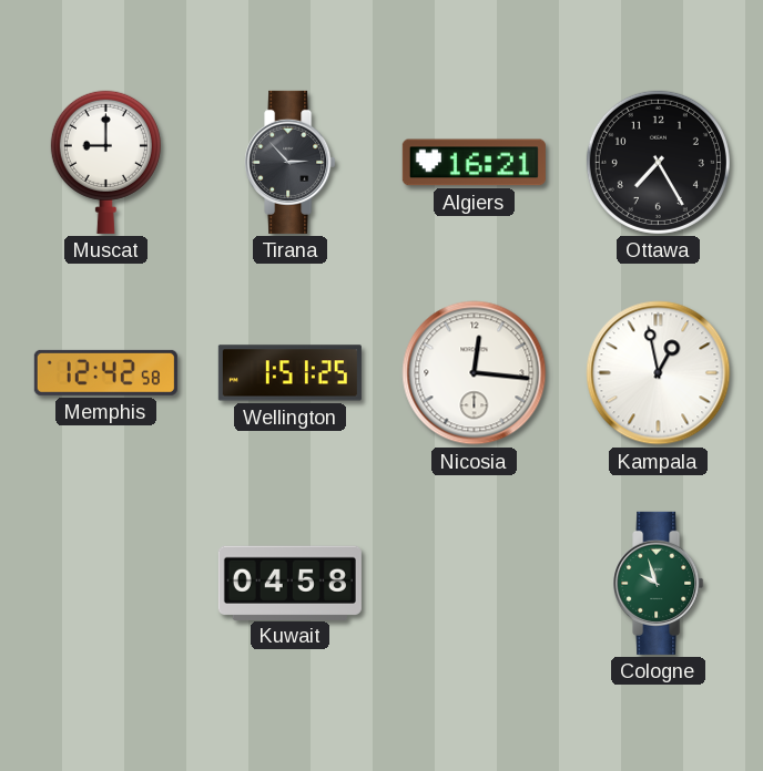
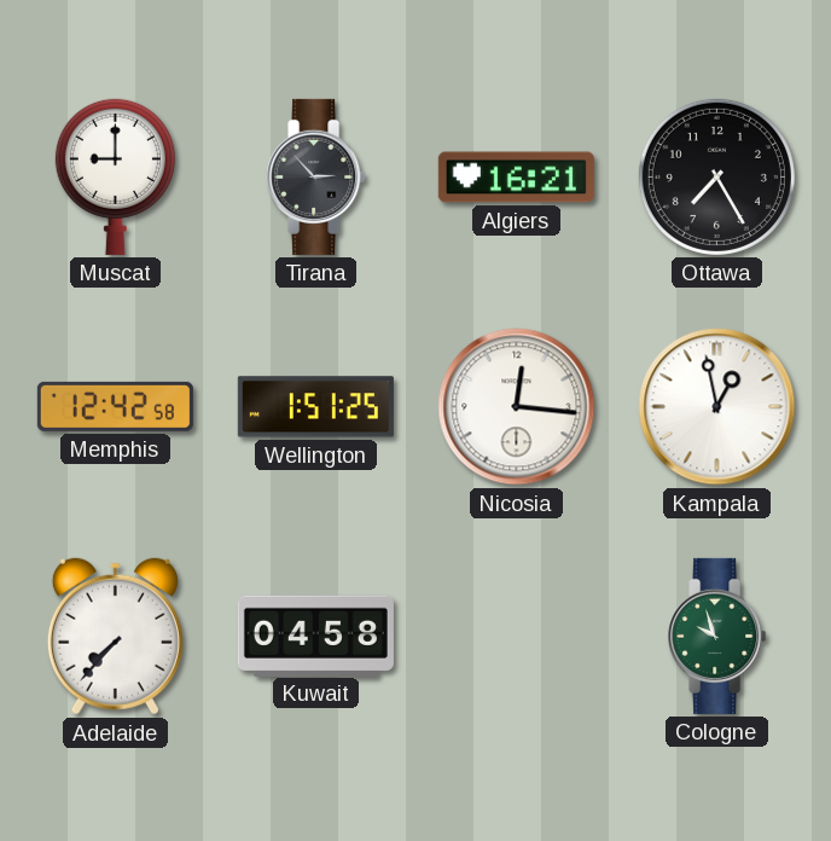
Adelaide: none -> 7:37 (115, 637)
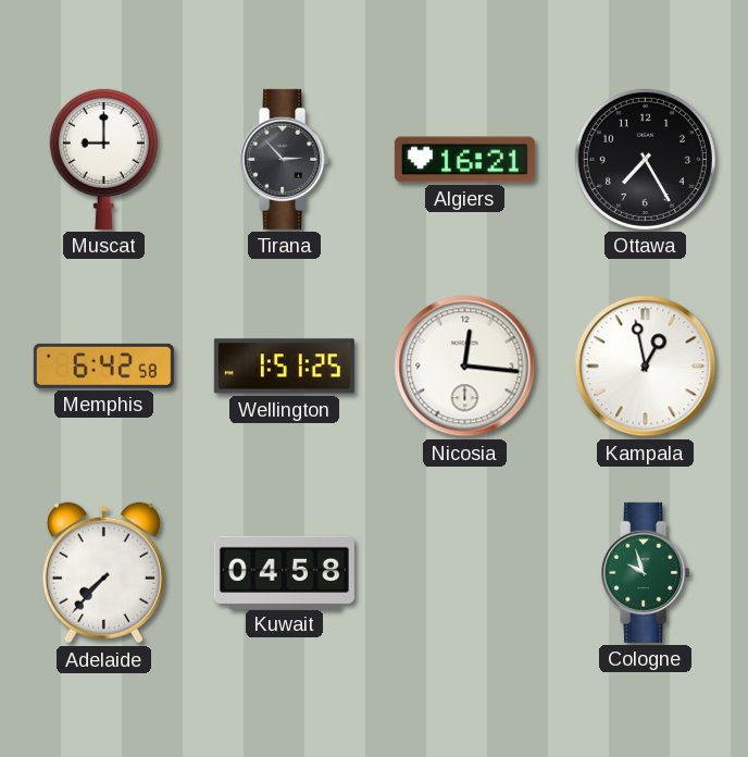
Memphis: 12:42 -> 6:42 (103, 365)
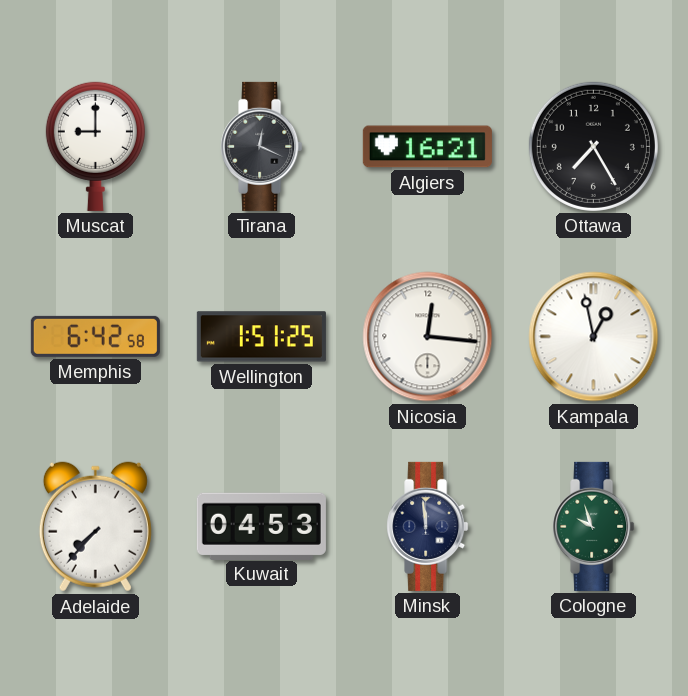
Tirana: 2:53 -> 12:19 (262, 146)
Kuwait: 04:58 -> 04:53 (261, 526)
Minsk: none -> 11:59 (428, 526)
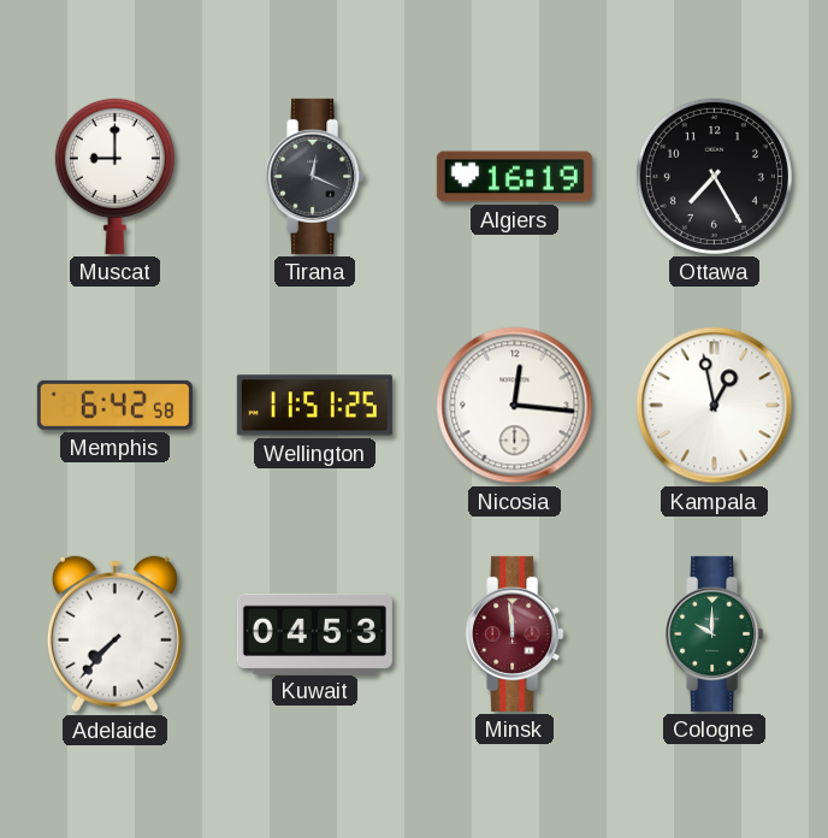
Algiers: 16:21 -> 16:19 (514, 177)
Wellington: 1:51 -> 11:51 (314, 406)
Minsk dial: navy -> burgundy (515, 633)
Cologne: 9:57 -> 10:00 (715, 633)
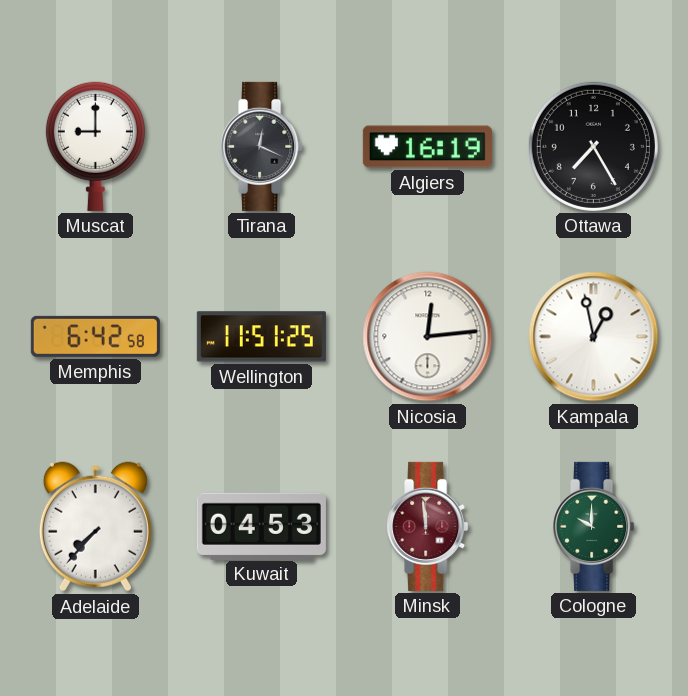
Nicosia: 12:16 -> 12:14 (428, 337)
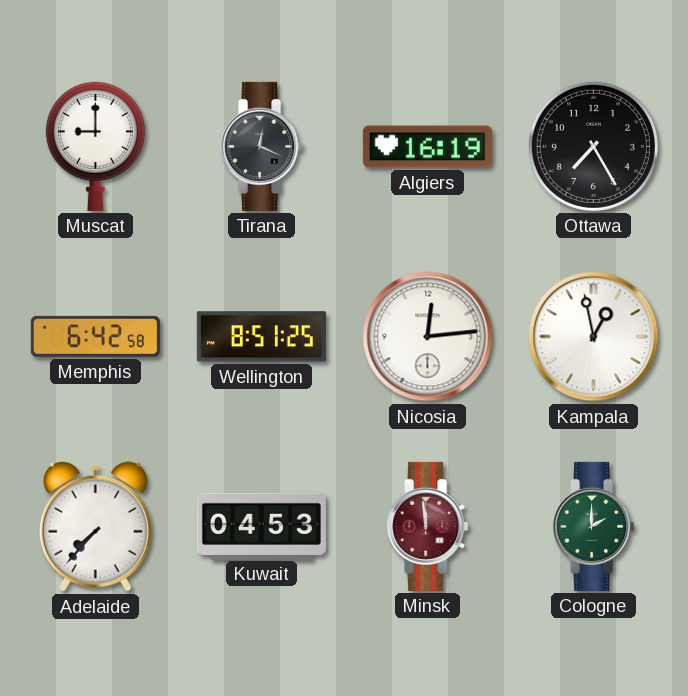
Wellington: 11:51 -> 8:51 (261, 337)
Cologne: 10:00 -> 2:00 (594, 526)
